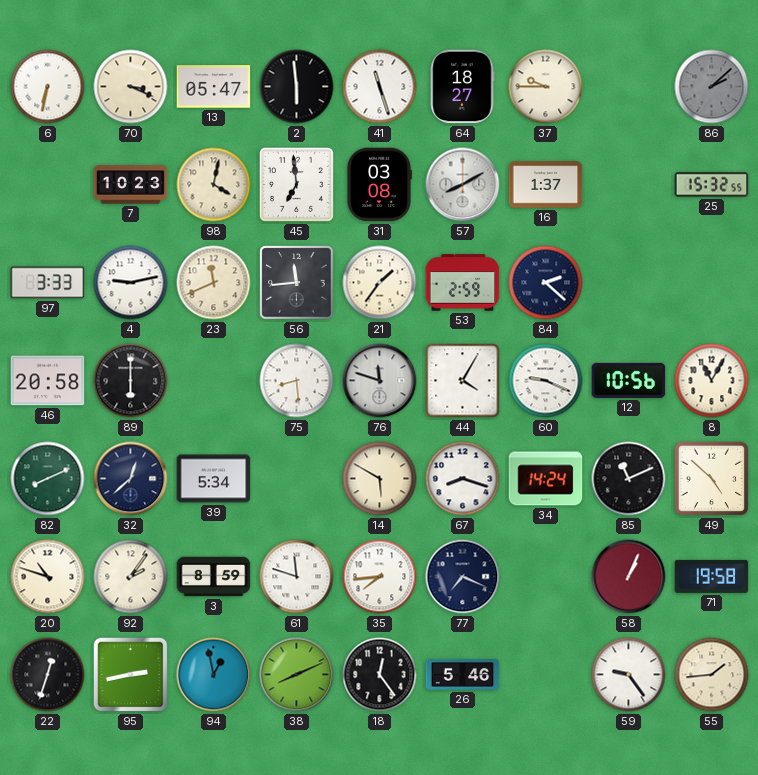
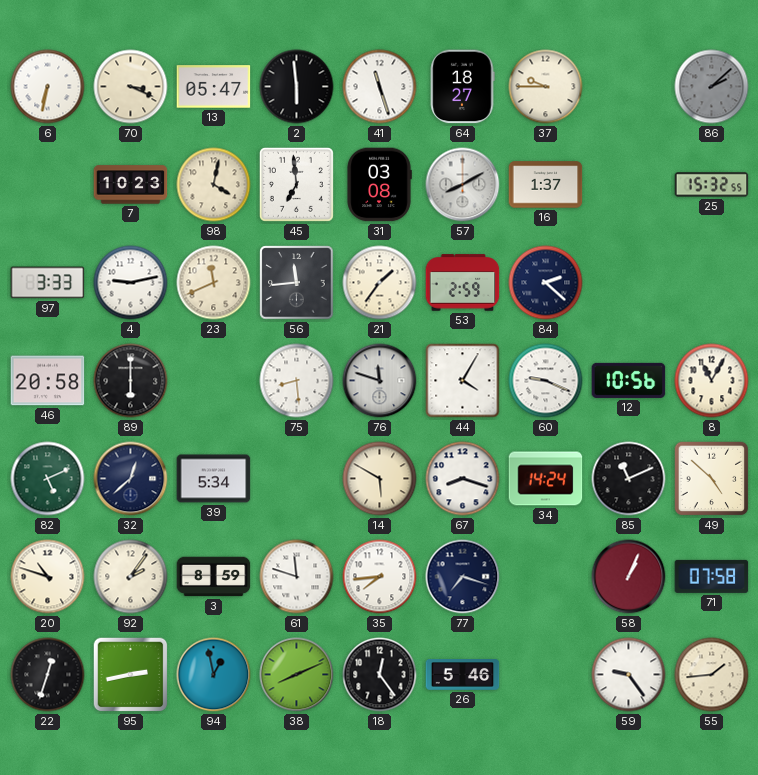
82: 8:11 -> 5:11 (48, 479)
77: 7:19 -> 7:18 (463, 577)
71: 19:58 -> 07:58 (712, 576)
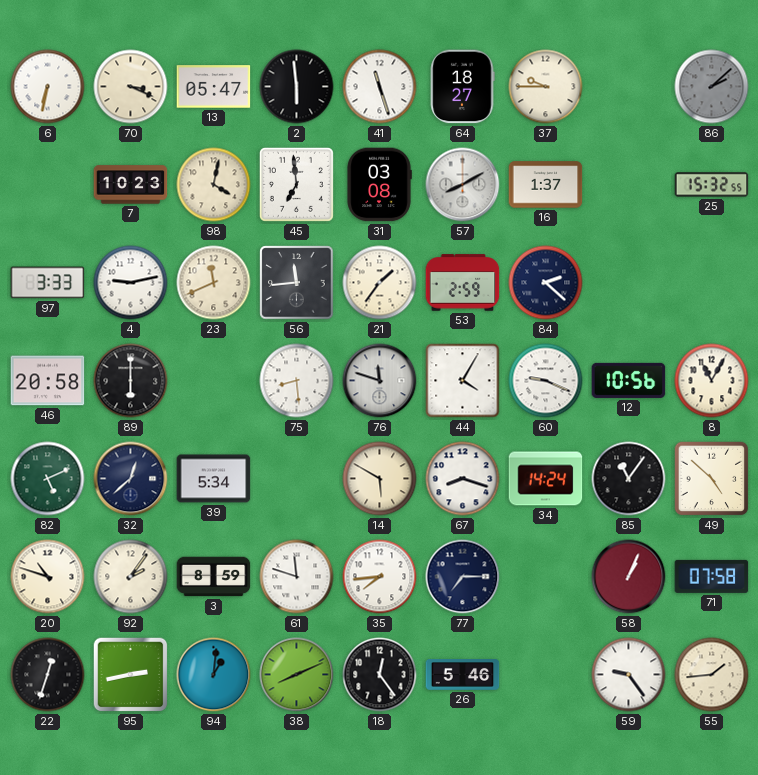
85: 11:11 -> 11:06 (629, 479)
77: 7:18 -> 7:15 (463, 577)
94: 12:58 -> 1:01 (214, 675)
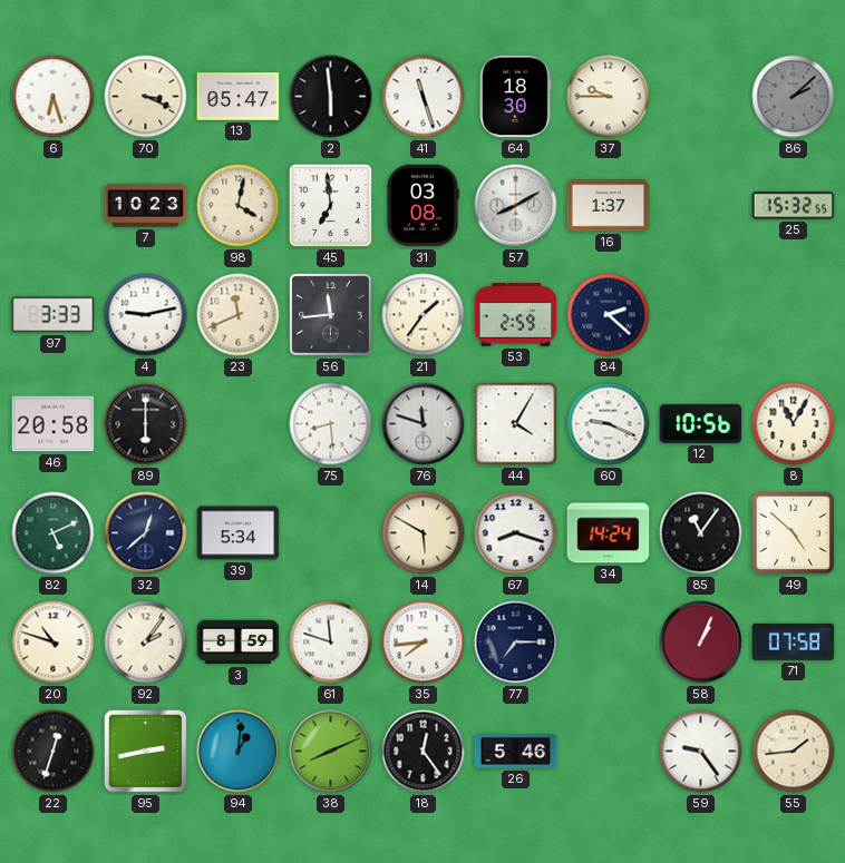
6: 6:32 -> 6:27 (54, 97)
64: 18:27 -> 18:30 (515, 97)
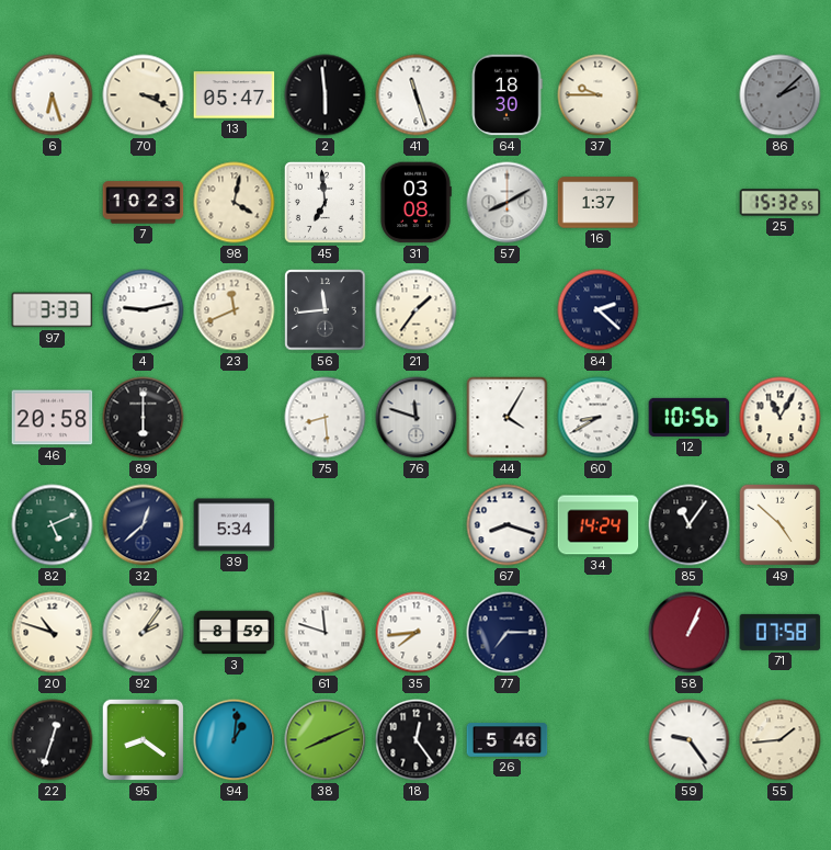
53: 2:59 -> none (516, 315)
60: 9:19 -> 8:40 (599, 418)
14: 5:50 -> none (424, 533)
95: 2:43 -> 8:21 (144, 740)
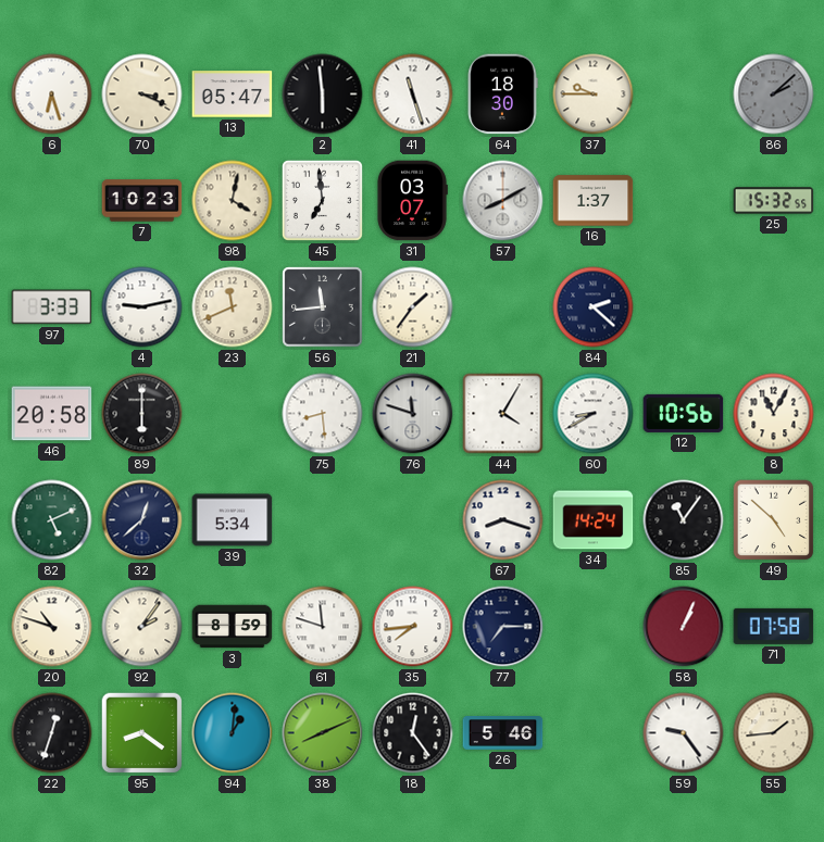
31: 03:08 -> 03:07 (412, 201)
